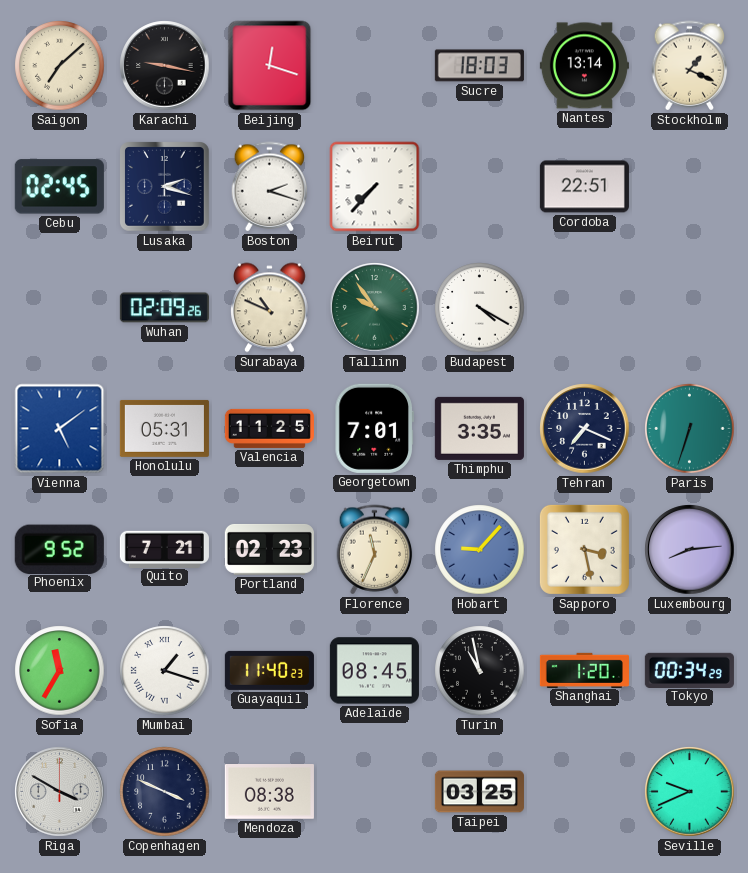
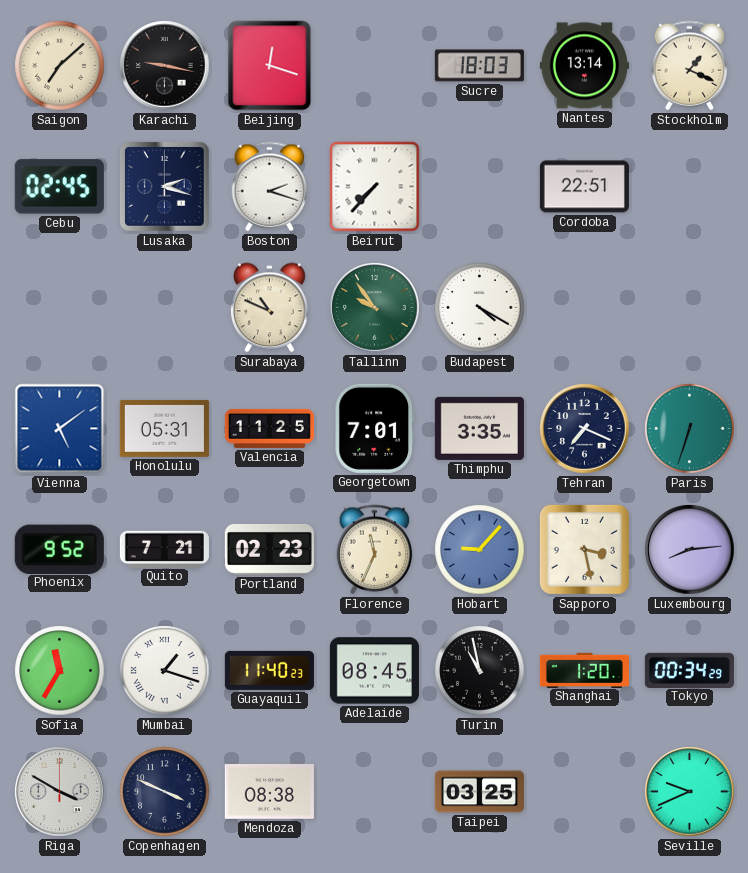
Wuhan: 02:09 -> none (164, 308)
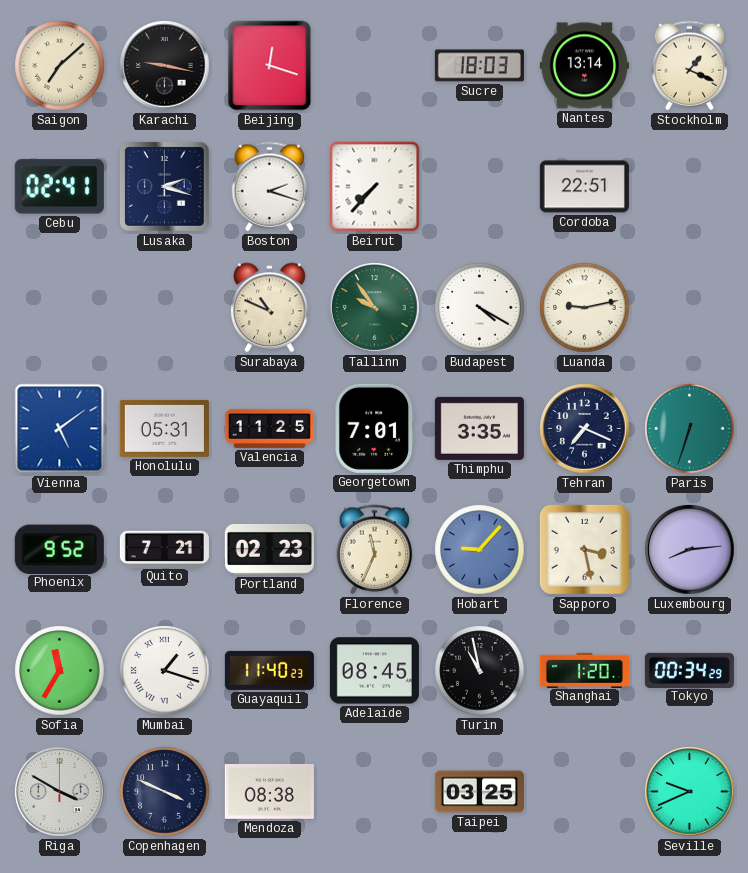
Cebu: 02:45 -> 02:41 (59, 187)
Luanda: none -> 9:13 (585, 308)
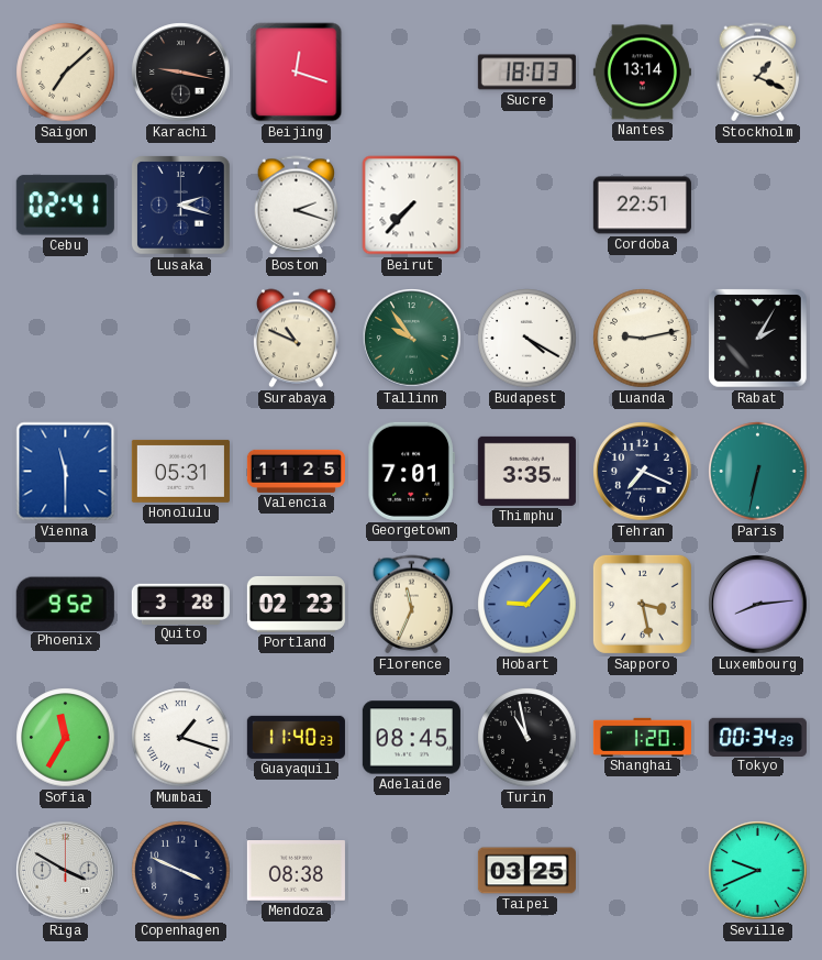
Rabat: none -> 2:05 (758, 339)
Vienna: 5:09 -> 11:30 (66, 472)
Paris: 6:33 -> 6:32 (758, 472)
Quito: 7:21 -> 3:28 (180, 604)
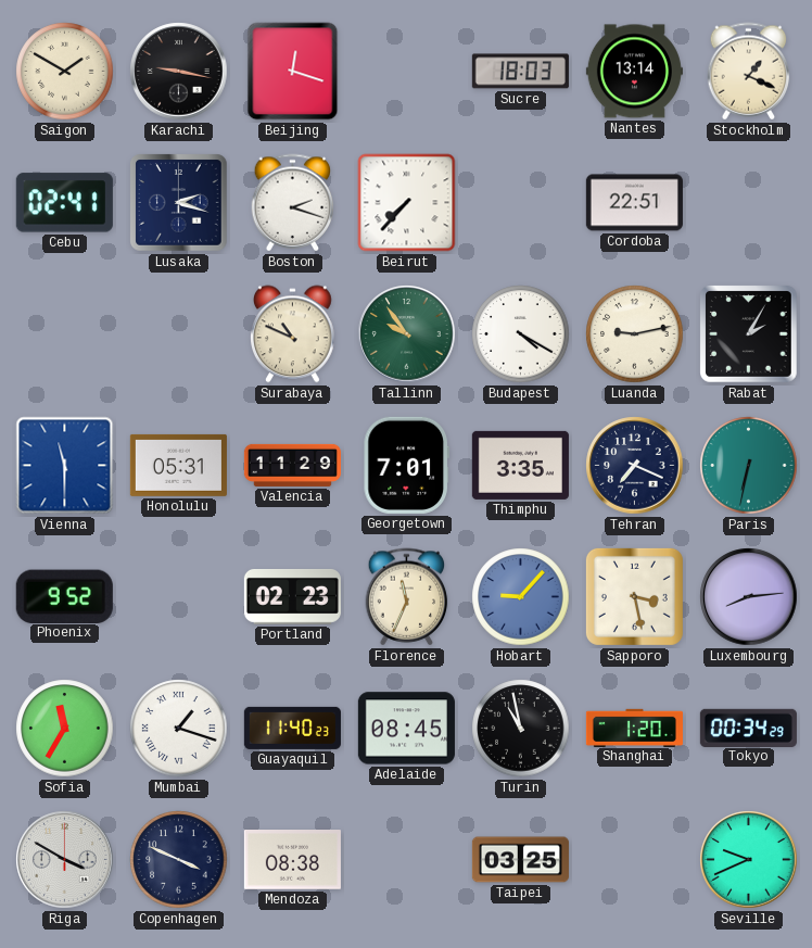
Saigon: 7:08 -> 1:50 (65, 72)
Valencia: 11:25 -> 11:29 (292, 465)
Quito: 3:28 -> none (180, 604)
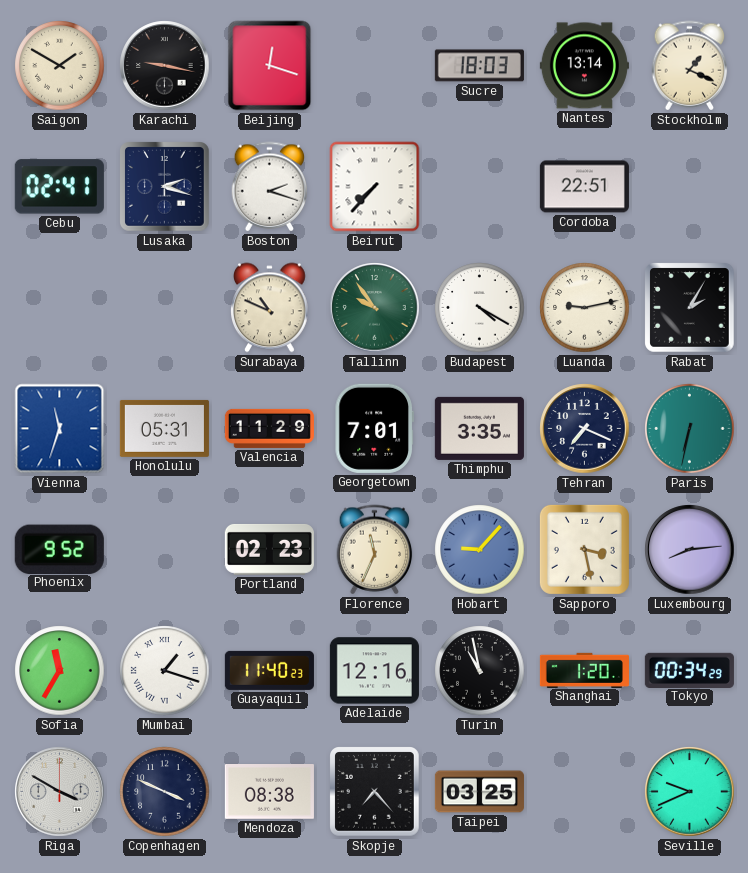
Vienna: 11:30 -> 11:33 (60, 429)
Adelaide: 08:45 -> 12:16 (374, 671)
Skopje: none -> 7:23 (375, 792)
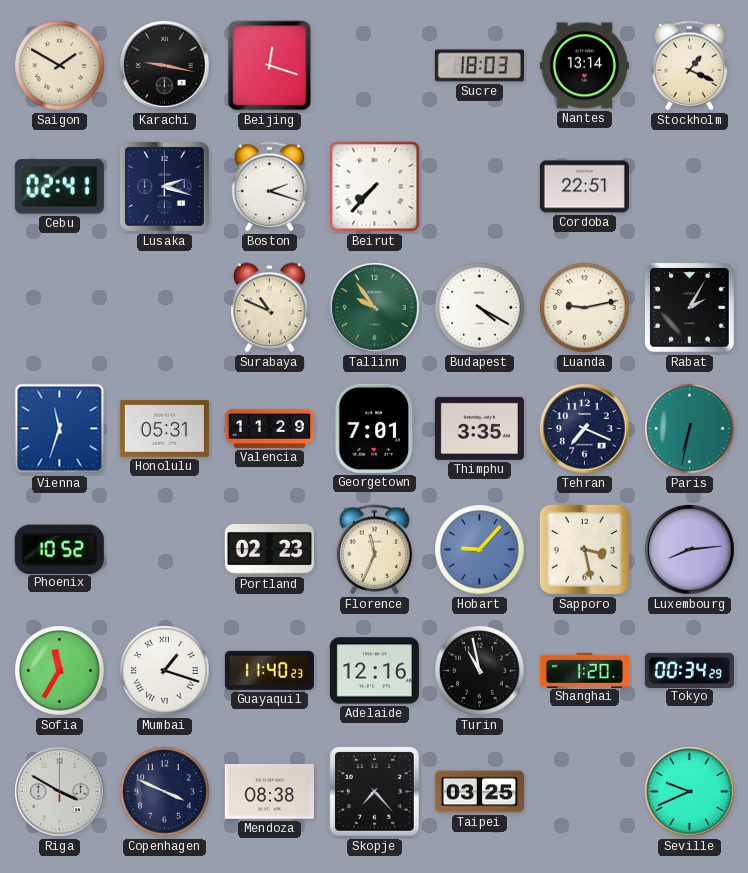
Phoenix: 9:52 -> 10:52 (59, 549)
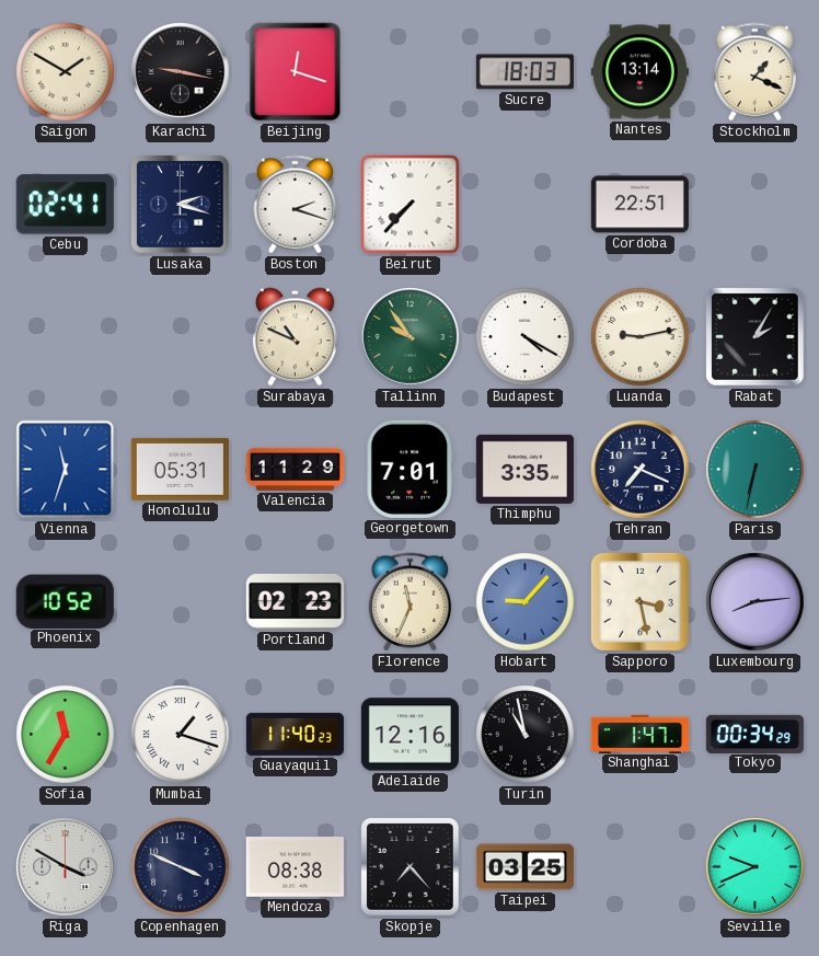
Shanghai: 1:20 -> 1:47 (639, 734)
